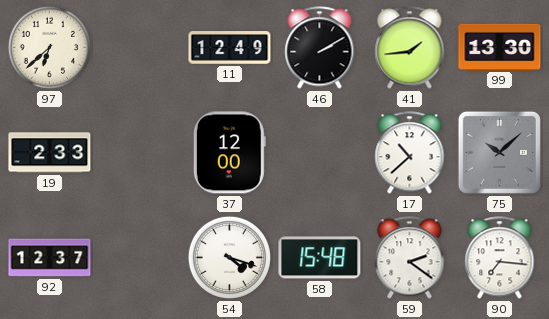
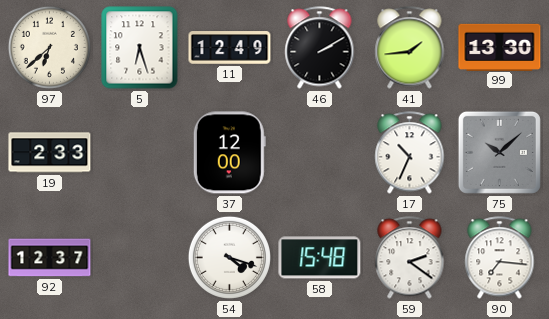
5: none -> 6:27 (140, 48)
17: 10:38 -> 10:34 (410, 153)
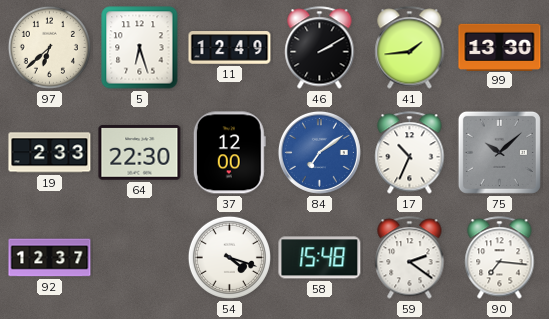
64: none -> 22:30 (140, 153)
84: none -> 7:09 (319, 152)
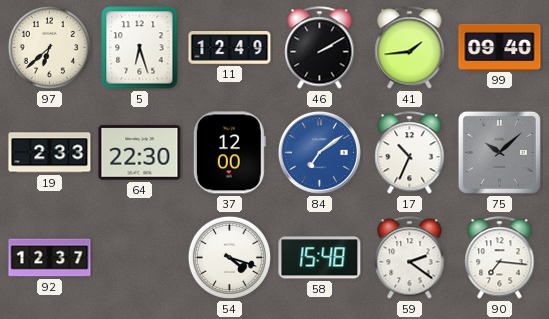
99: 13:30 -> 09:40 (500, 47)
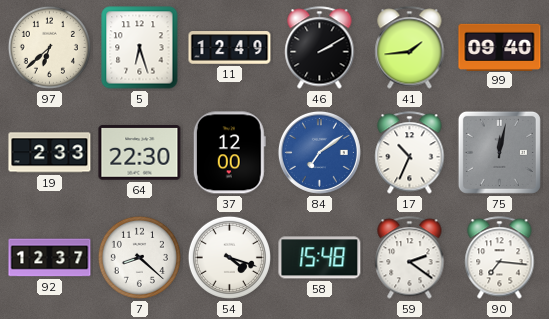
75: 10:08 -> 12:02 (499, 152)
7: none -> 8:22 (139, 257)
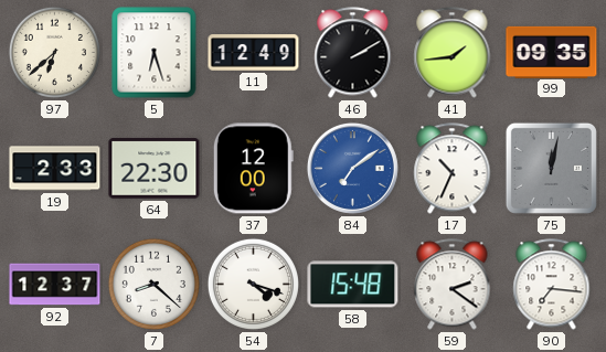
99: 09:40 -> 09:35 (552, 52)
